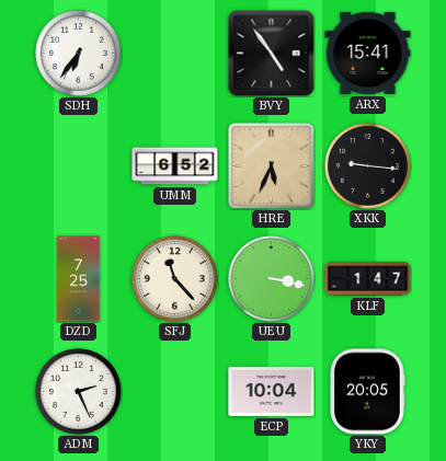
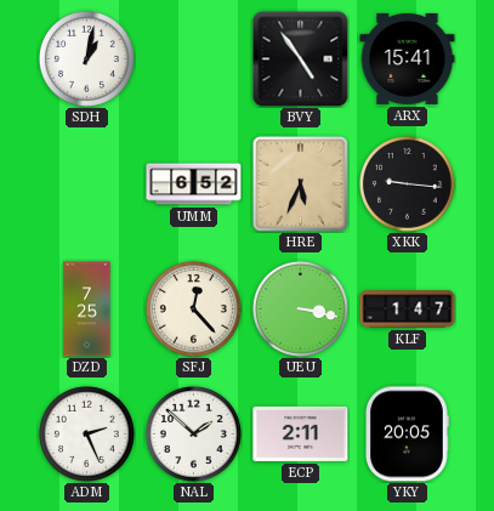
SDH: 6:36 -> 1:02 (86, 58)
SFJ: 11:23 -> 12:23 (193, 308)
NAL: none -> 1:52 (193, 433)
ECP: 10:04 -> 2:11 (301, 433)
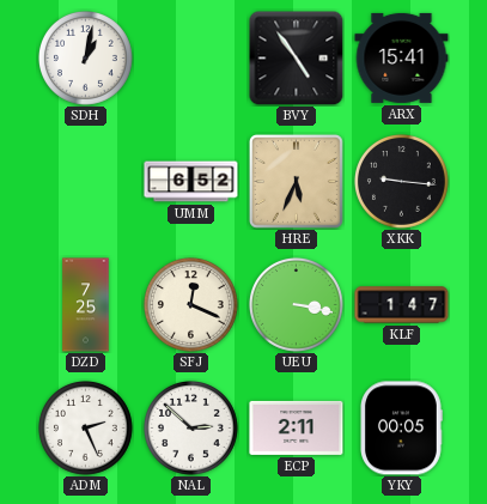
SFJ: 12:23 -> 12:19 (190, 304)
NAL: 1:52 -> 2:52 (190, 427)
YKY: 20:05 -> 00:05 (402, 429)
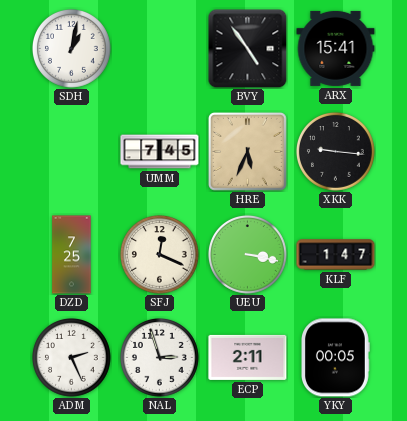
UMM: 6:52 -> 7:45 (160, 152)
NAL: 2:52 -> 2:57 (159, 357)
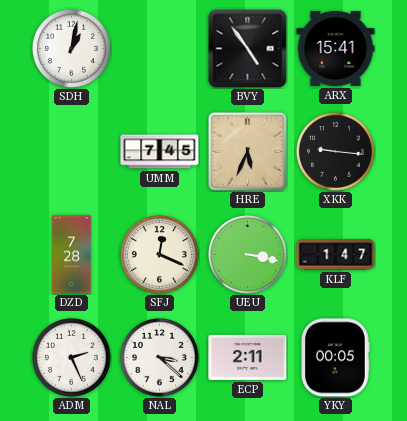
DZD: 7:25 -> 7:28 (72, 255)
NAL: 2:57 -> 3:22 (159, 357)
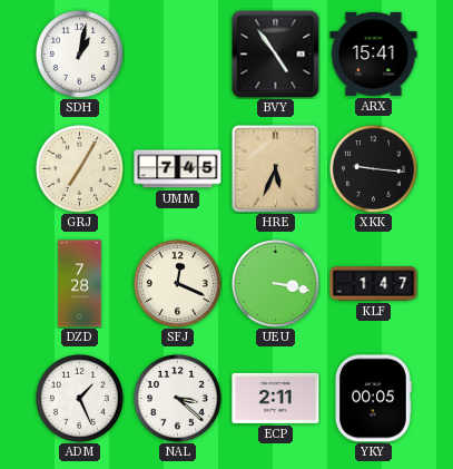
GRJ: none -> 7:05 (79, 168)
ADM: 2:26 -> 1:26 (79, 398)
